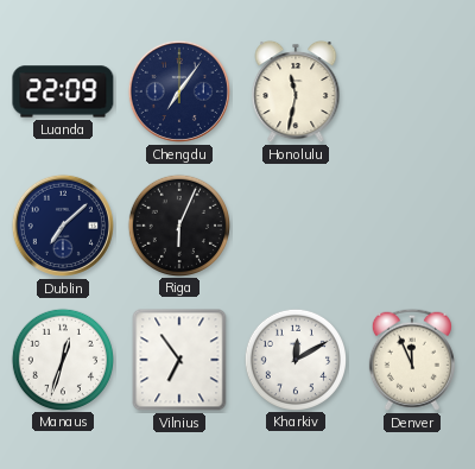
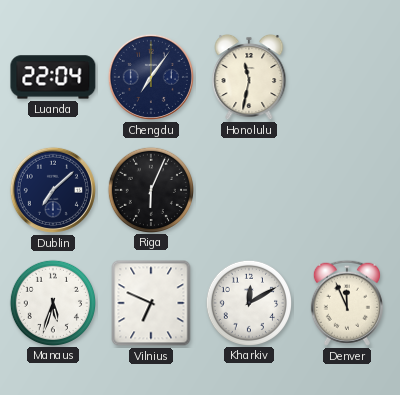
Luanda: 22:09 -> 22:04 (53, 77)
Manaus: 12:33 -> 5:33 (52, 302)
Vilnius: 6:54 -> 6:49 (151, 303)
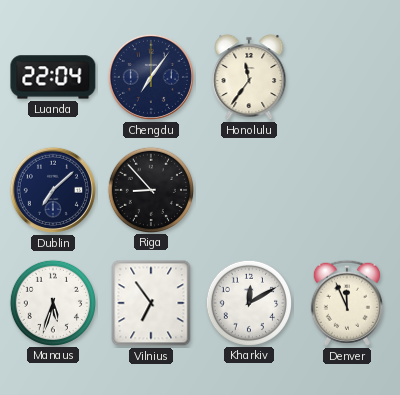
Honolulu: 11:32 -> 11:36 (249, 77)
Riga: 6:04 -> 8:53 (150, 189)
Vilnius: 6:49 -> 6:54 (151, 303)
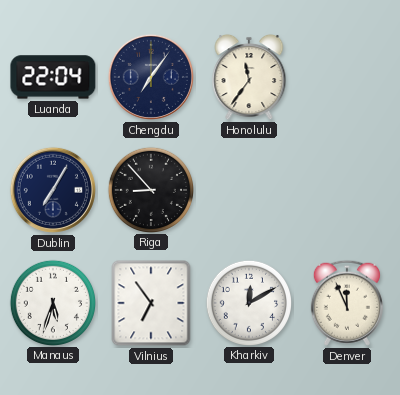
Dublin: 7:08 -> 7:05 (53, 190)
